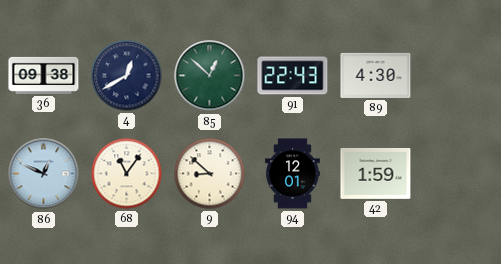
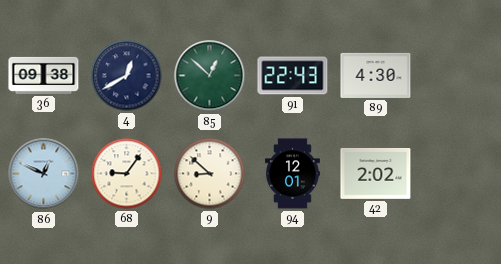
68: 11:06 -> 9:06 (127, 174)
42: 1:59 -> 2:02 (376, 174)
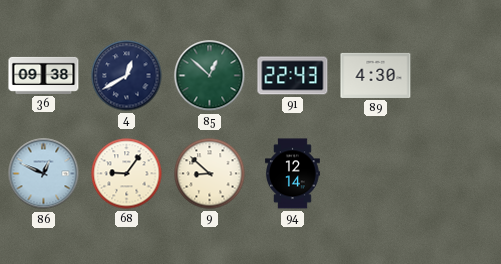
94: 12:01 -> 12:14 (293, 174)
42: 2:02 -> none (376, 174)
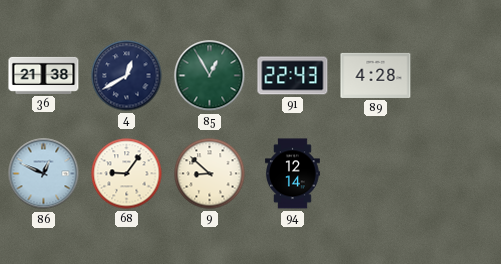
36: 09:38 -> 21:38 (44, 75)
85: 12:52 -> 12:55 (210, 76)
89: 4:30 -> 4:28 (376, 75)
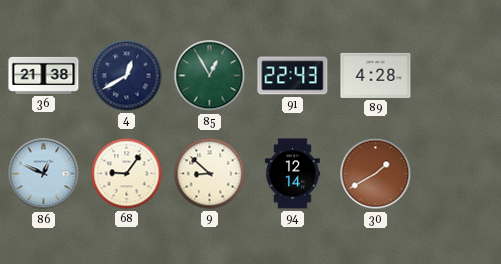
30: none -> 1:40 (376, 174)
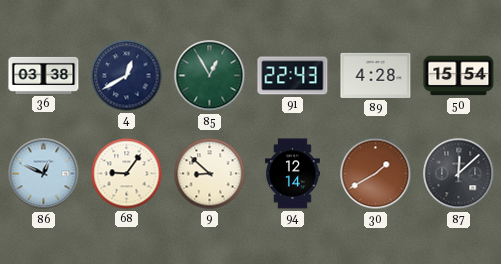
36: 21:38 -> 03:38 (44, 75)
50: none -> 15:54 (459, 76)
87: none -> 12:08 (459, 174)
